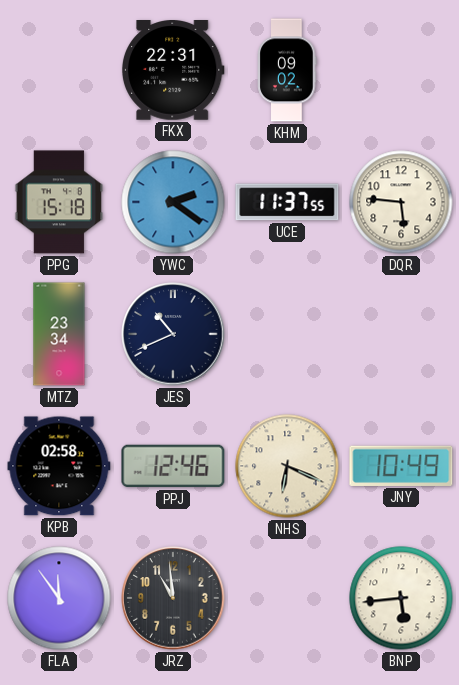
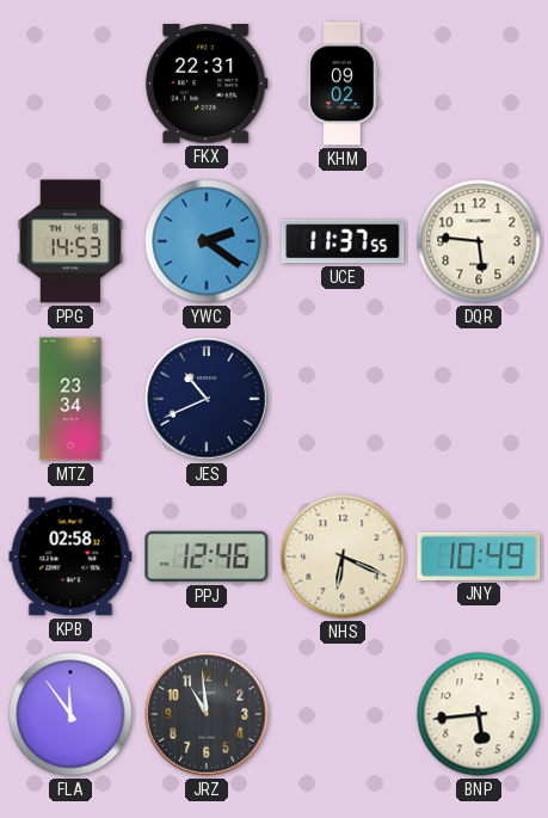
PPG: 15:18 -> 14:53 (70, 241)
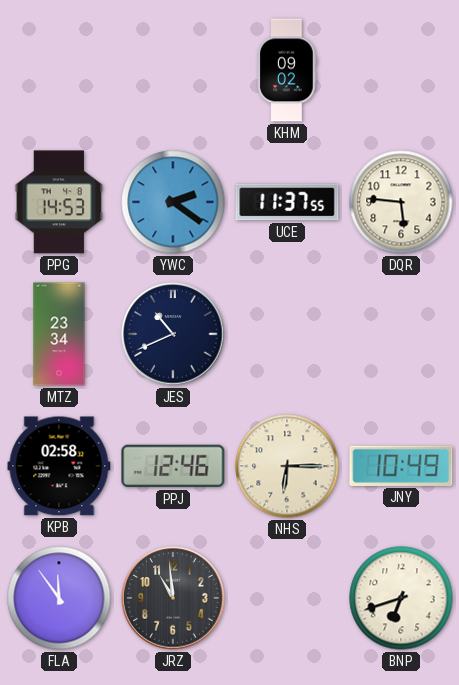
FKX: 22:31 -> none (207, 85)
NHS: 6:19 -> 6:15 (287, 466)
BNP: 5:44 -> 6:42 (401, 598)
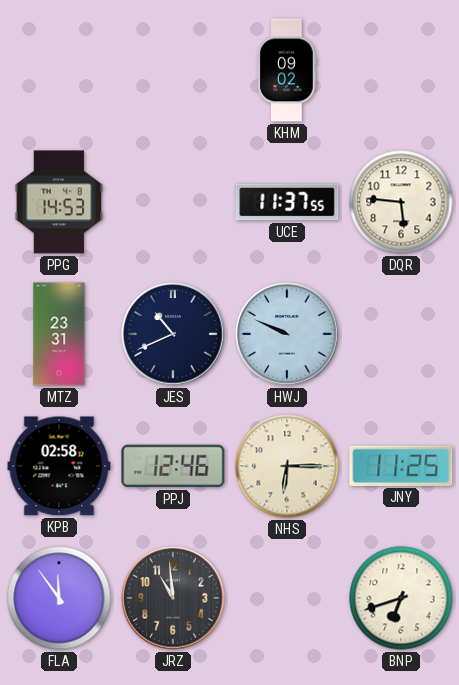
YWC: 2:21 -> none (173, 202)
MTZ: 23:34 -> 23:31 (59, 334)
HWJ: none -> 9:49 (287, 334)
JNY: 10:49 -> 11:25 (401, 466)
